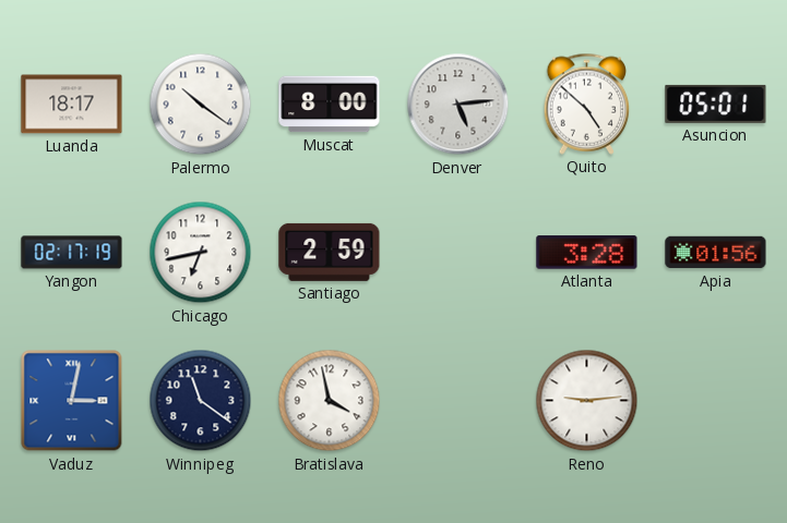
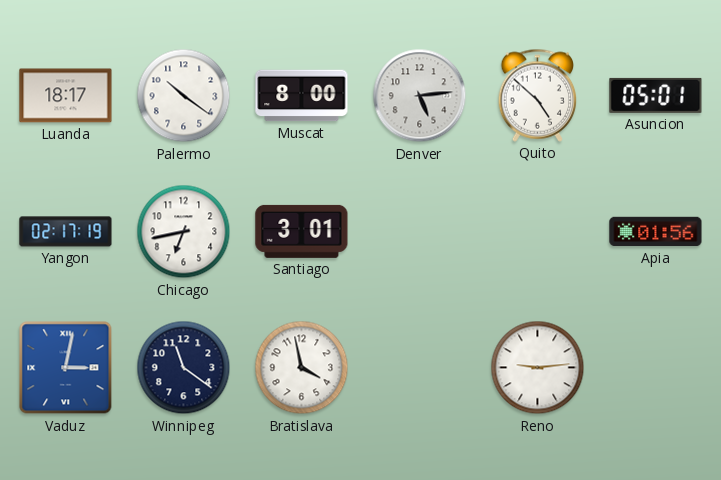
Santiago: 2:59 -> 3:01 (302, 231)
Atlanta: 3:28 -> none (587, 253)
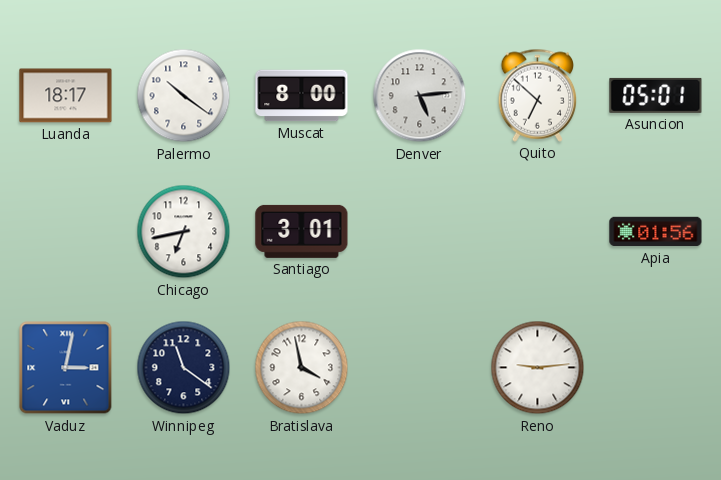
Quito: 4:52 -> 6:52 (538, 95)
Yangon: 02:17 -> none (66, 232)
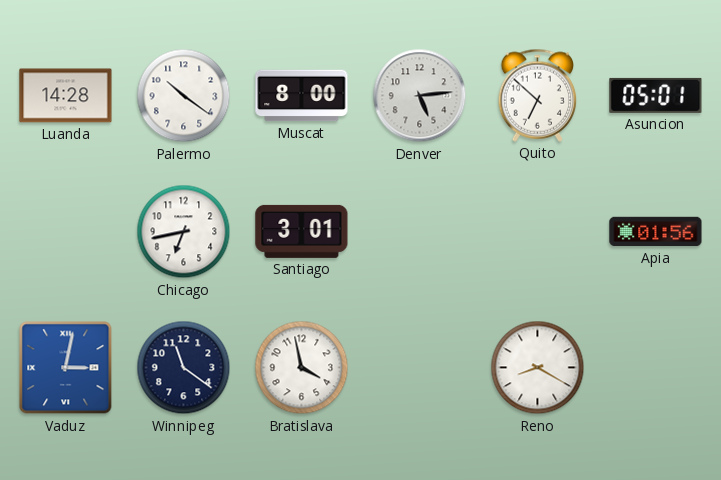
Luanda: 18:17 -> 14:28 (66, 96)
Reno: 9:14 -> 8:20 (538, 368)
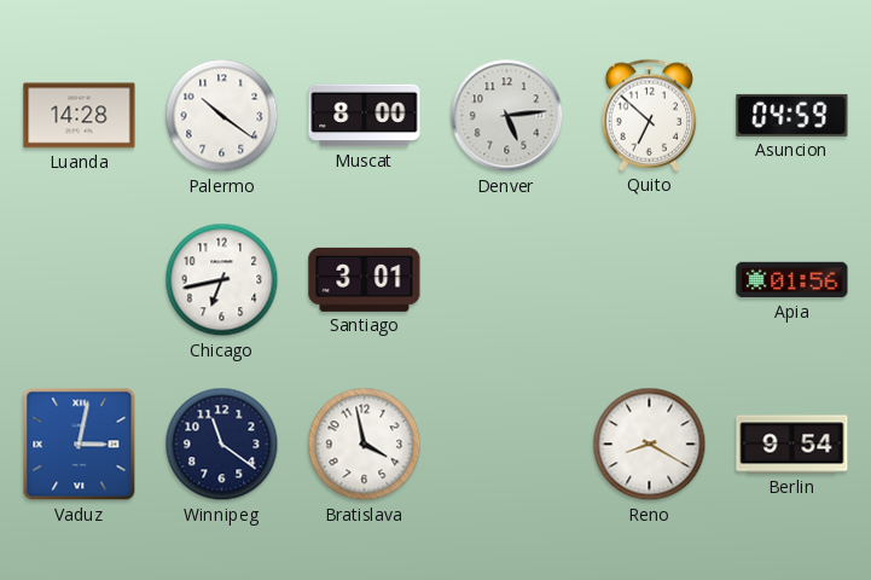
Asuncion: 05:01 -> 04:59 (792, 115)
Berlin: none -> 9:54 (792, 445)
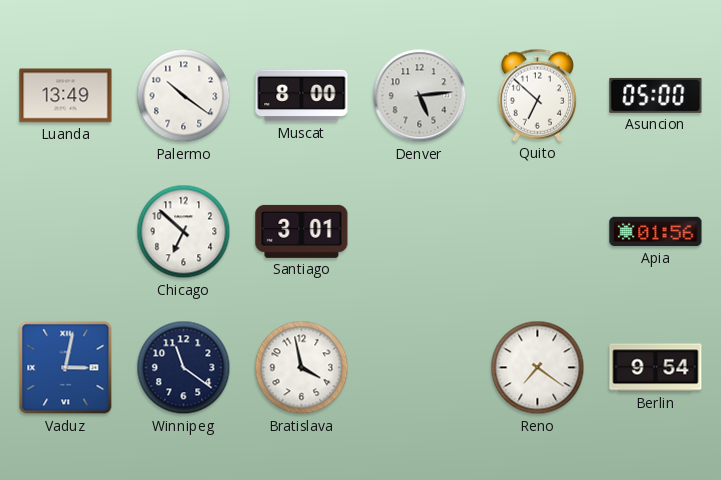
Luanda: 14:28 -> 13:49 (66, 96)
Asuncion: 04:59 -> 05:00 (656, 95)
Chicago: 6:43 -> 6:52 (184, 232)
Reno: 8:20 -> 7:21 (538, 368)
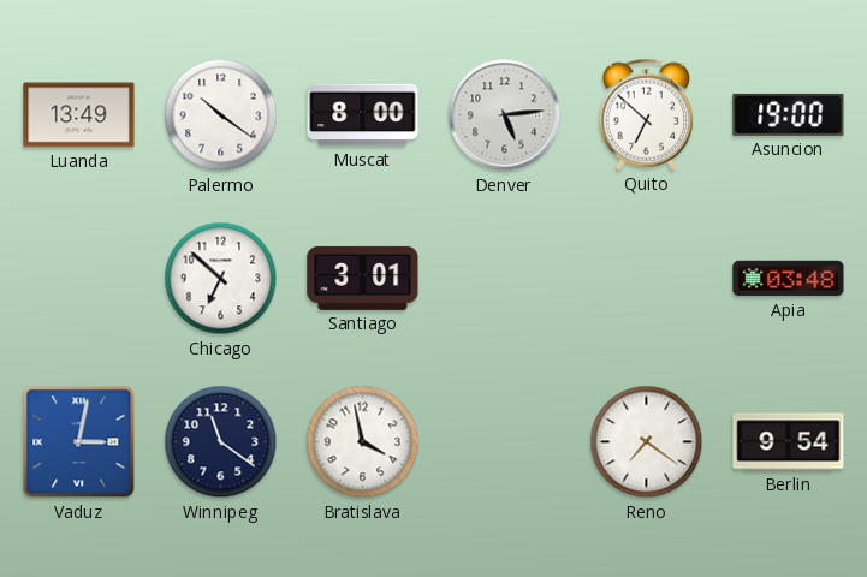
Asuncion: 05:00 -> 19:00 (789, 114)
Apia: 01:56 -> 03:48 (789, 279)
